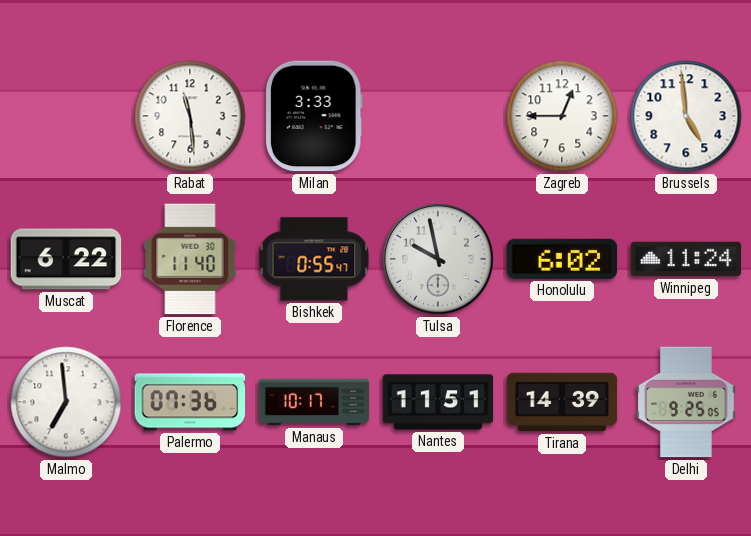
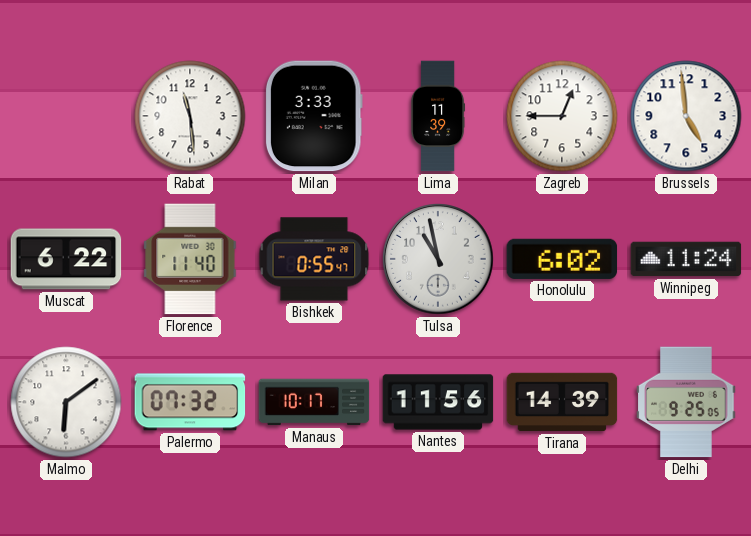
Lima: none -> 11:39 (438, 116)
Tulsa: 9:58 -> 10:58 (439, 260)
Malmo: 6:59 -> 6:09 (66, 402)
Palermo: 07:36 -> 07:32 (190, 402)
Nantes: 11:51 -> 11:56 (438, 402)
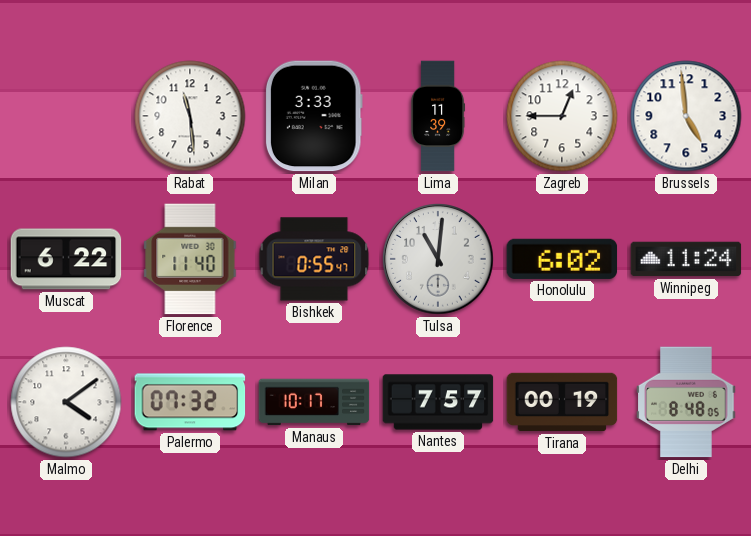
Tulsa: 10:58 -> 11:01 (439, 260)
Malmo: 6:09 -> 4:09 (66, 402)
Nantes: 11:56 -> 7:57 (438, 402)
Tirana: 14:39 -> 00:19 (562, 402)
Delhi: 9:25 -> 8:48 (686, 402)
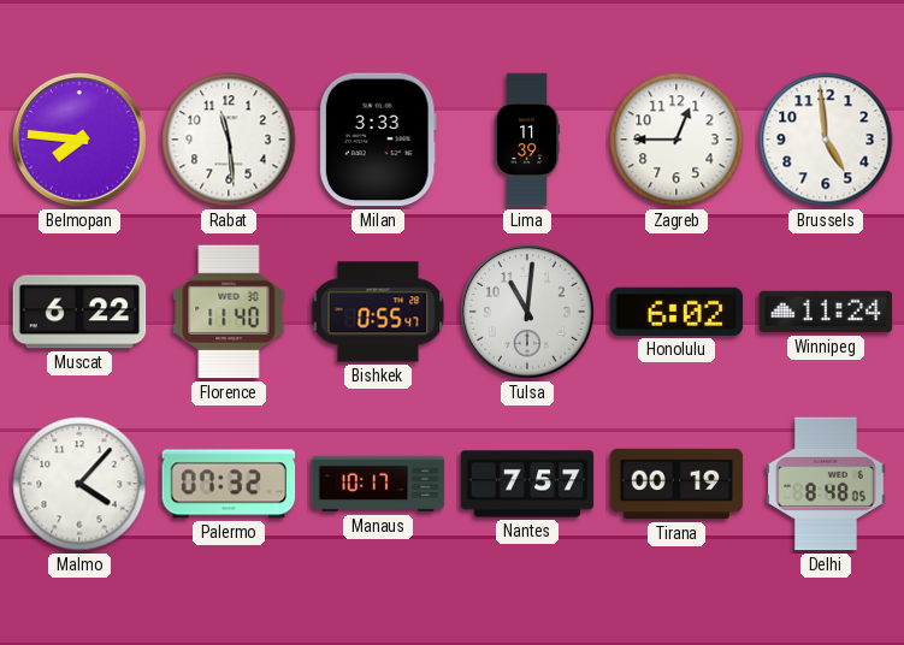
Belmopan: none -> 7:46 (81, 141)
Malmo: 4:09 -> 4:07 (79, 484)
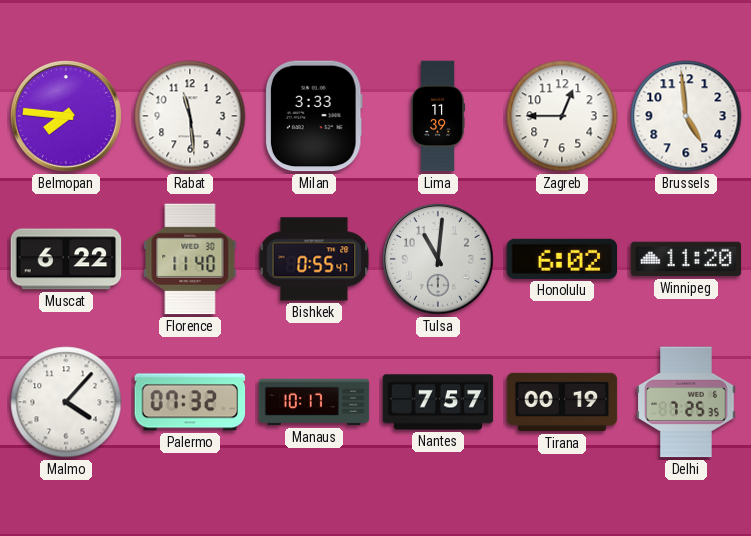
Winnipeg: 11:24 -> 11:20 (686, 259)
Delhi: 8:48 -> 7:25 (686, 402)
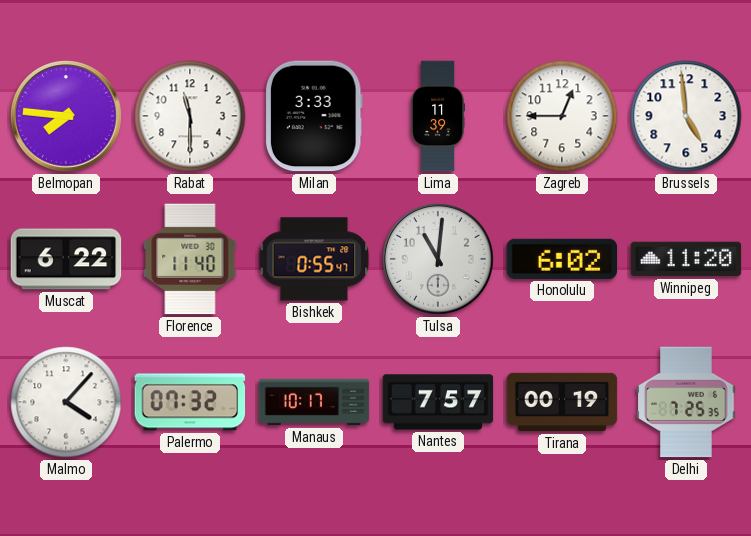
Rabat: 11:29 -> 11:30 (190, 116)
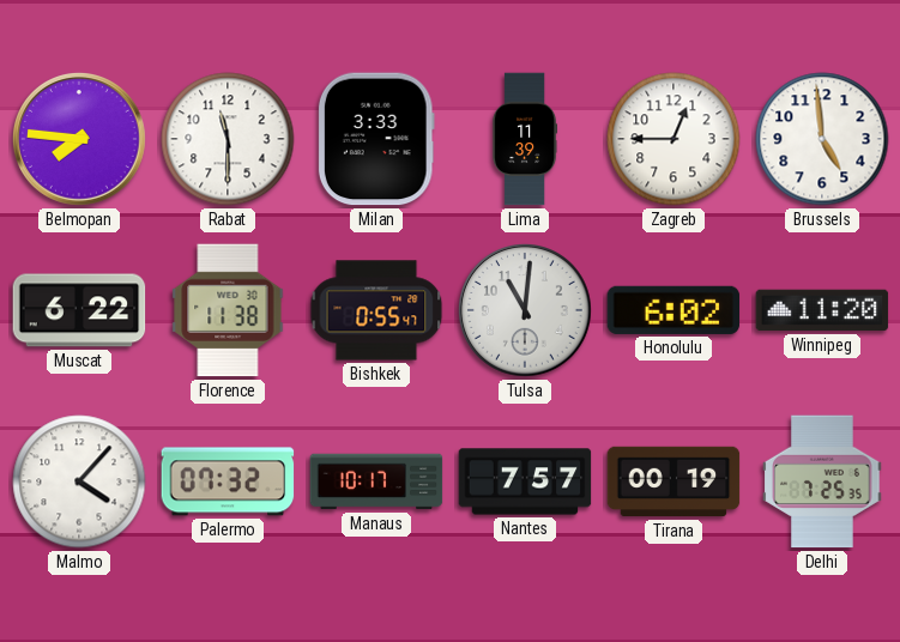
Florence: 11:40 -> 11:38 (228, 310)
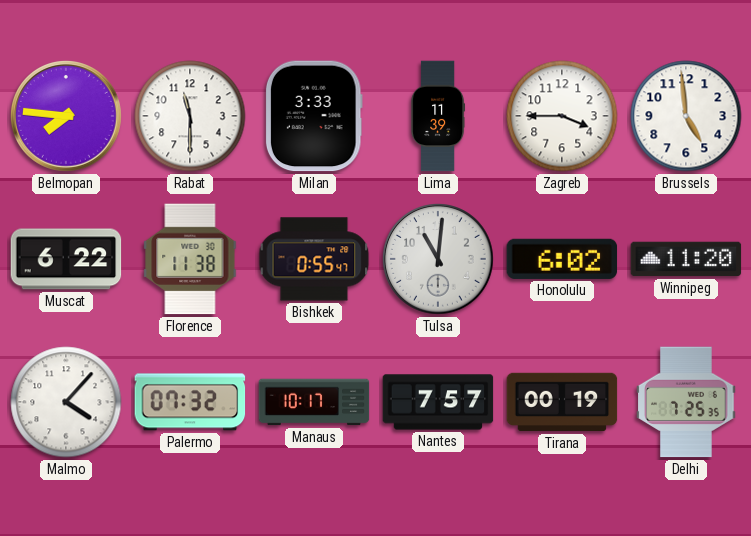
Zagreb: 12:45 -> 3:45 (562, 116)
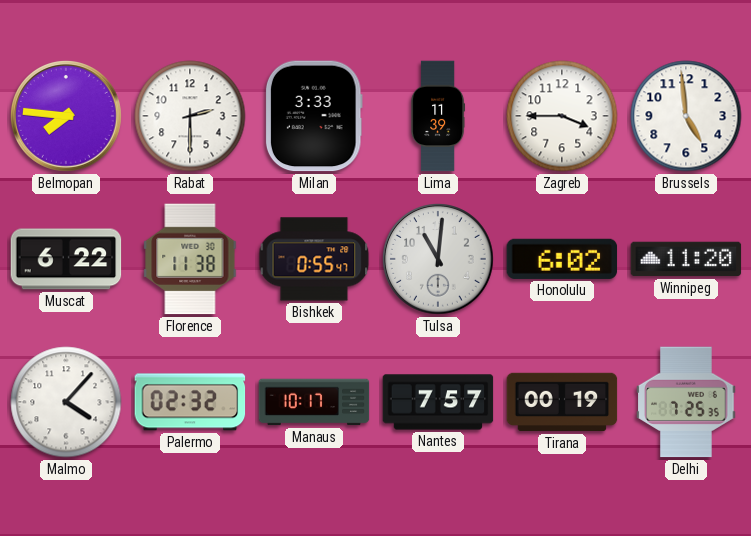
Rabat: 11:30 -> 2:30 (190, 116)
Palermo: 07:32 -> 02:32 (190, 402)
